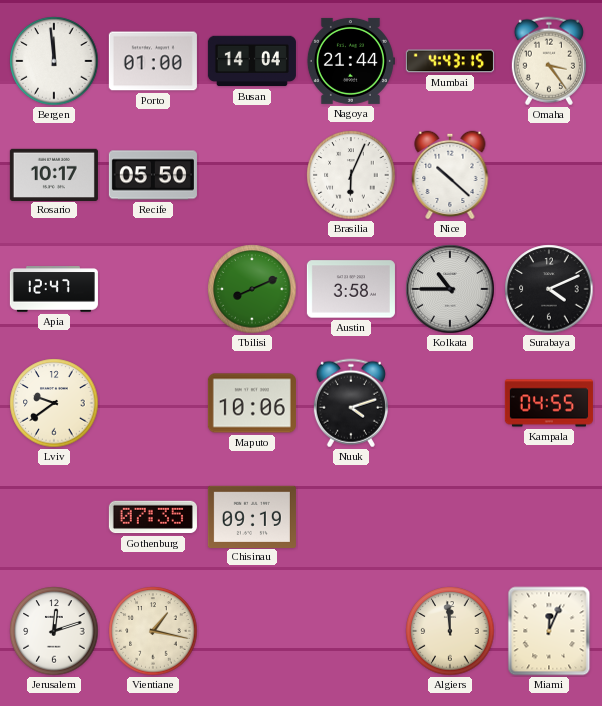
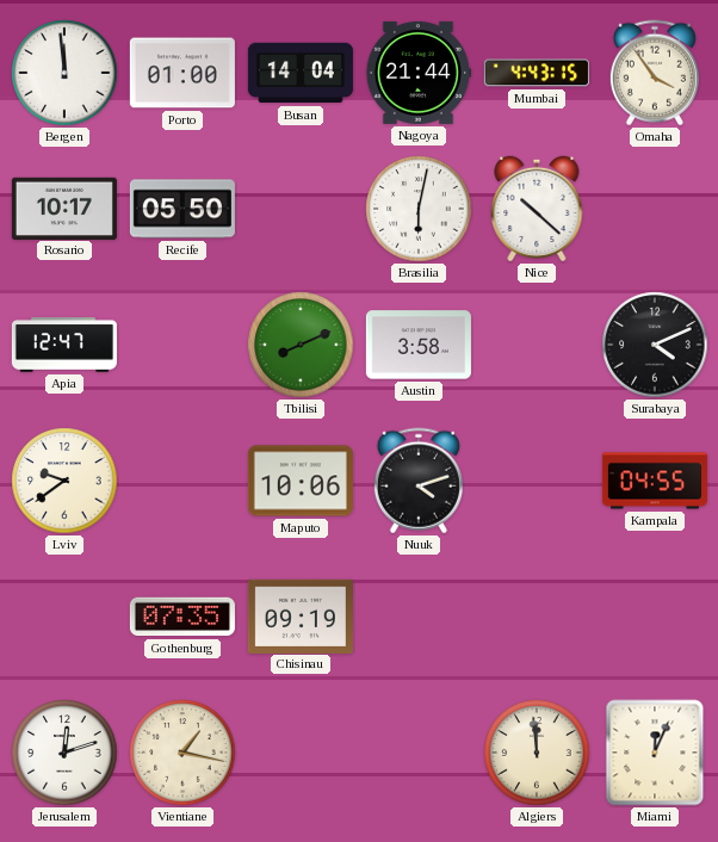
Omaha: 3:24 -> 3:54 (655, 73)
Brasilia: 6:04 -> 6:02 (419, 209)
Kolkata: 10:45 -> none (450, 289)
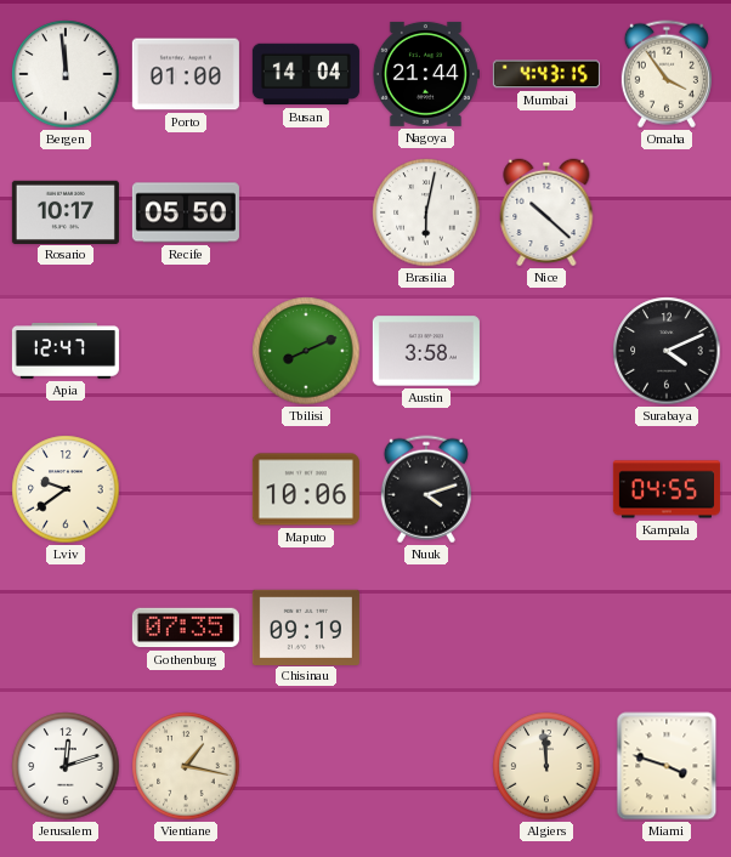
Miami: 12:04 -> 3:48 (667, 766)
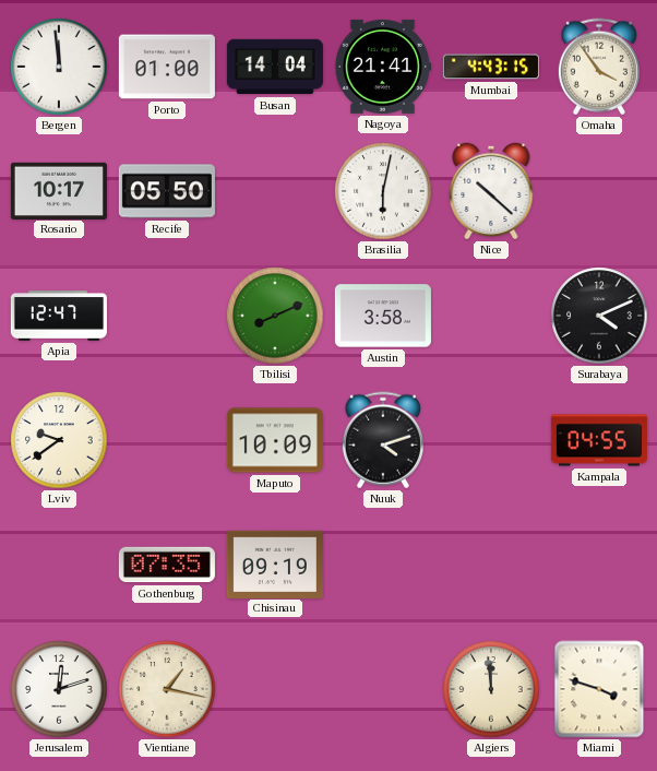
Nagoya: 21:44 -> 21:41 (382, 67)
Maputo: 10:06 -> 10:09 (275, 440)
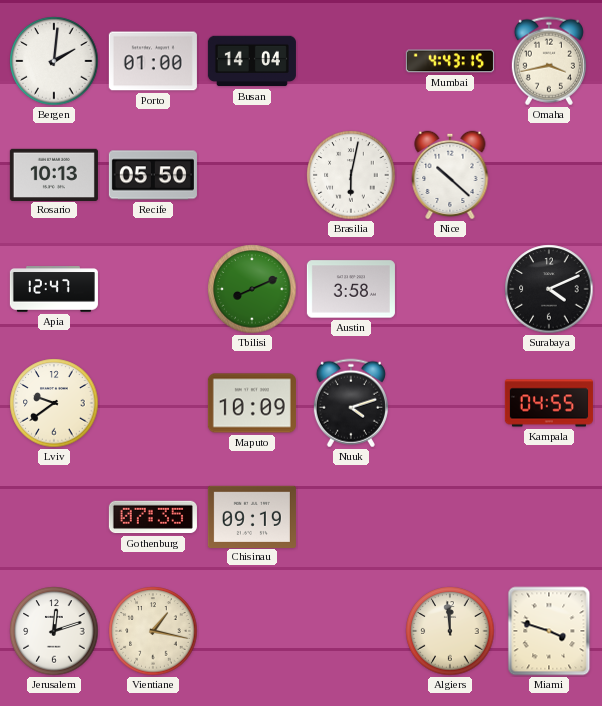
Bergen: 11:59 -> 2:01 (54, 61)
Nagoya: 21:41 -> none (382, 67)
Omaha: 3:54 -> 3:43 (549, 61)
Rosario: 10:17 -> 10:13 (54, 174)
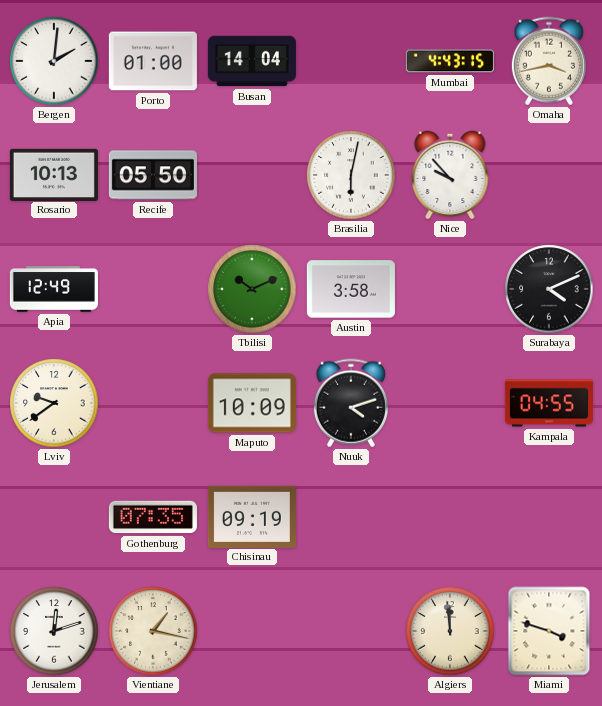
Nice: 10:22 -> 9:53 (450, 175)
Apia: 12:47 -> 12:49 (54, 290)
Tbilisi: 8:11 -> 10:11 (252, 289)
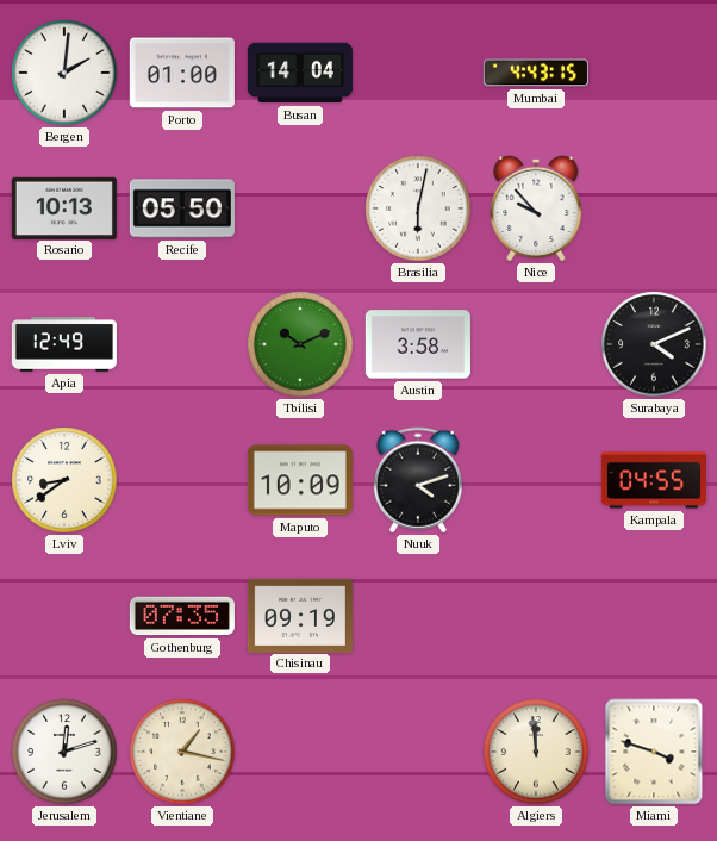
Omaha: 3:43 -> none (549, 61)
Lviv: 9:39 -> 8:39 (64, 480)
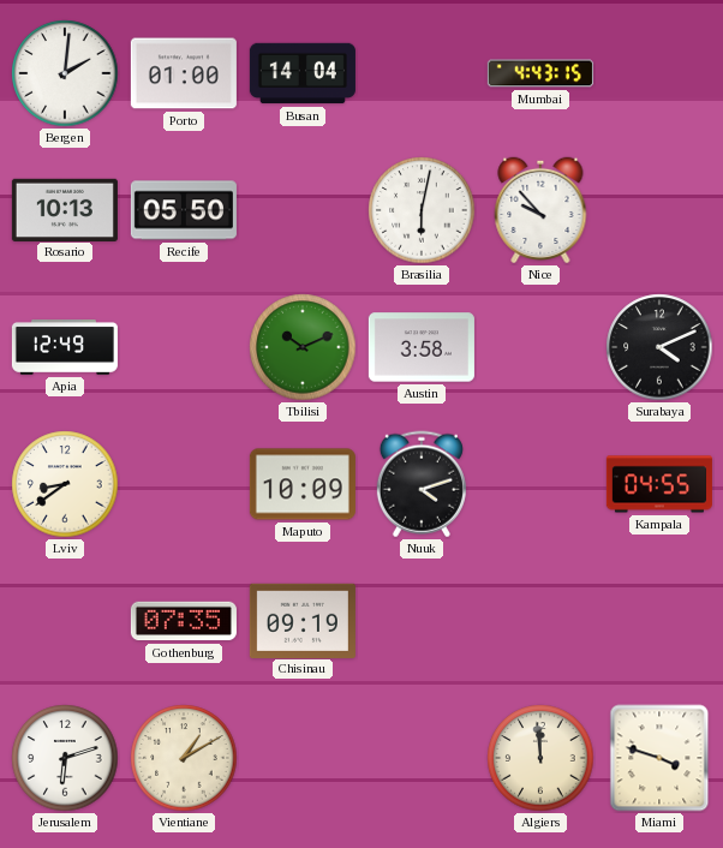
Jerusalem: 12:12 -> 6:12 (65, 758)
Vientiane: 1:17 -> 1:10 (184, 758)
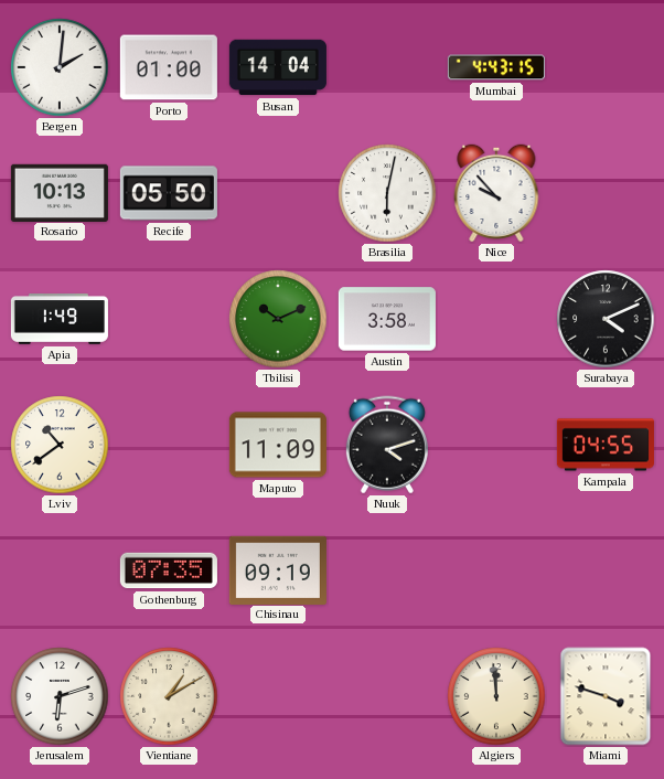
Apia: 12:49 -> 1:49 (60, 320)
Lviv: 8:39 -> 10:39 (60, 445)
Maputo: 10:09 -> 11:09 (278, 445)
